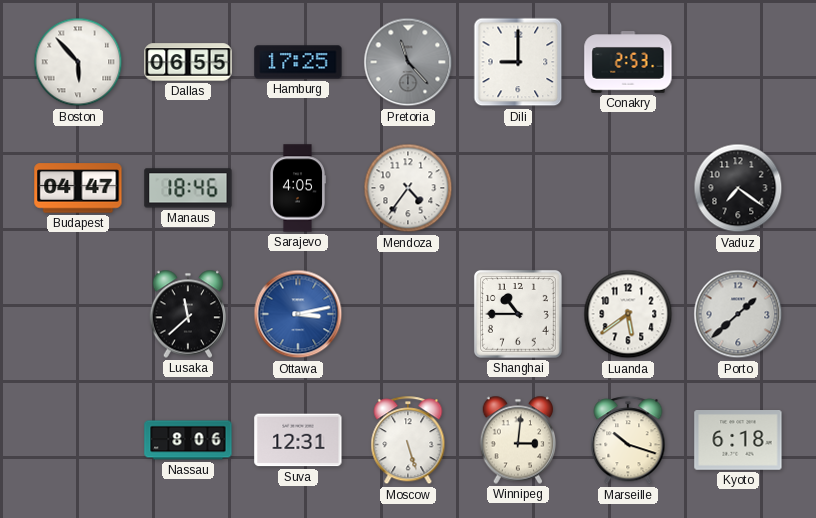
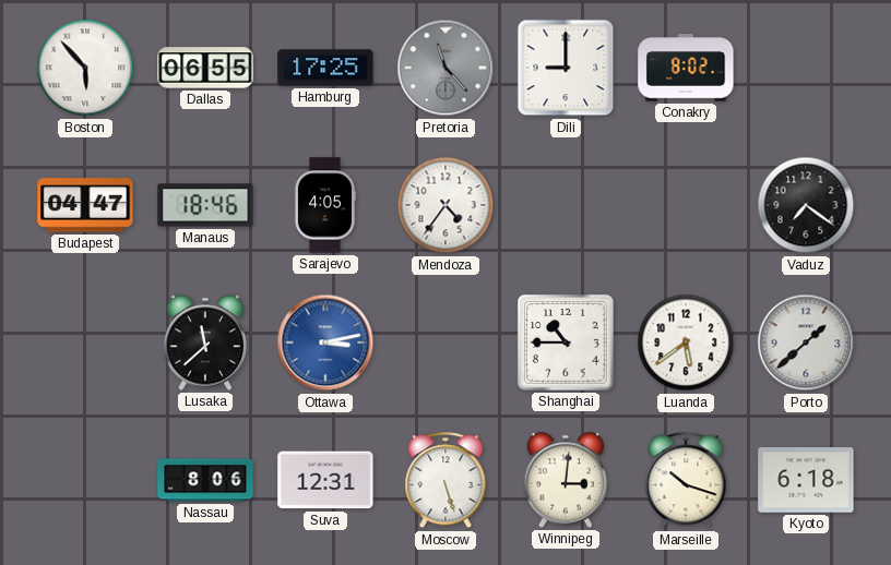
Conakry: 2:53 -> 8:02 (686, 68)
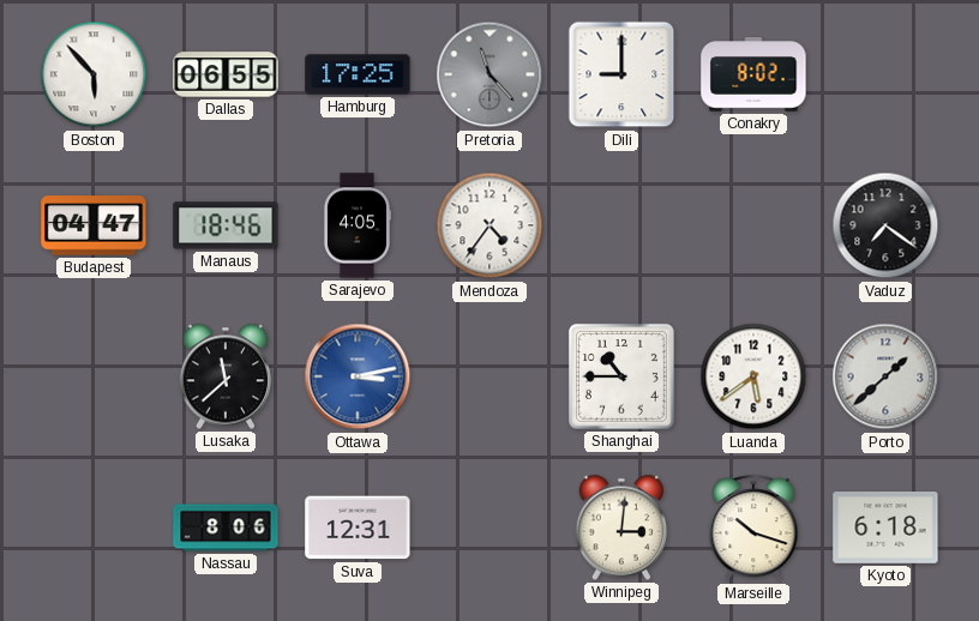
Moscow: 5:27 -> none (445, 481)
